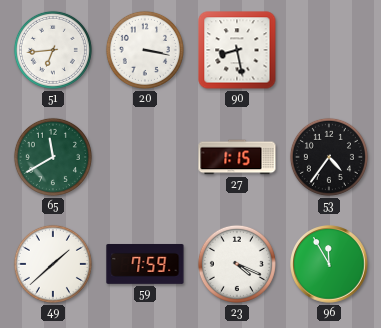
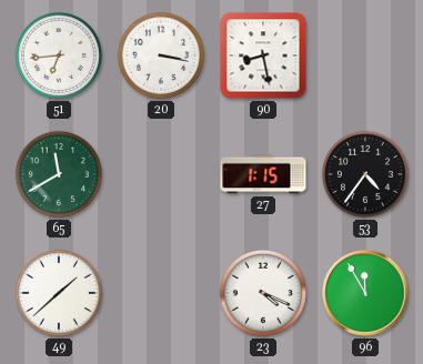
59: 7:59 -> none (145, 264)
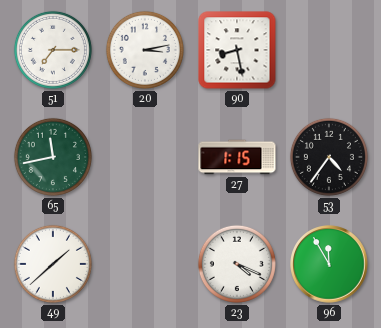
51: 6:44 -> 7:15 (53, 50)
20: 3:17 -> 3:13 (145, 50)
65: 11:40 -> 11:43 (53, 157)
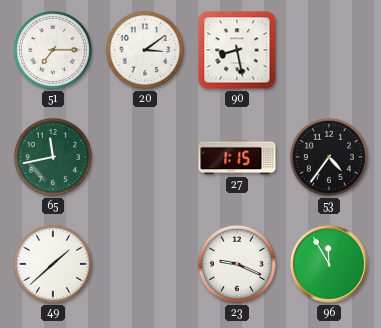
20: 3:13 -> 3:09 (145, 50)
23: 4:19 -> 9:19 (237, 264)
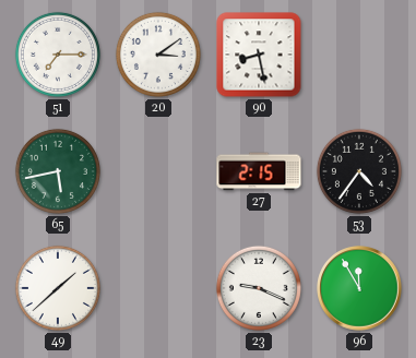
65: 11:43 -> 5:43 (58, 171)
27: 1:15 -> 2:15 (259, 171)
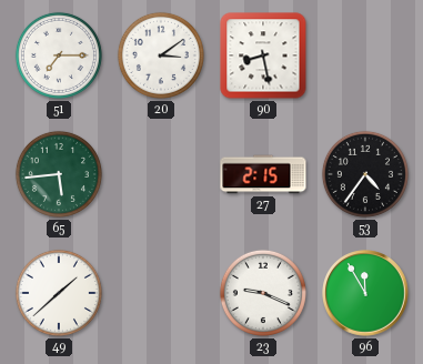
65: 5:43 -> 5:44 (59, 174)
